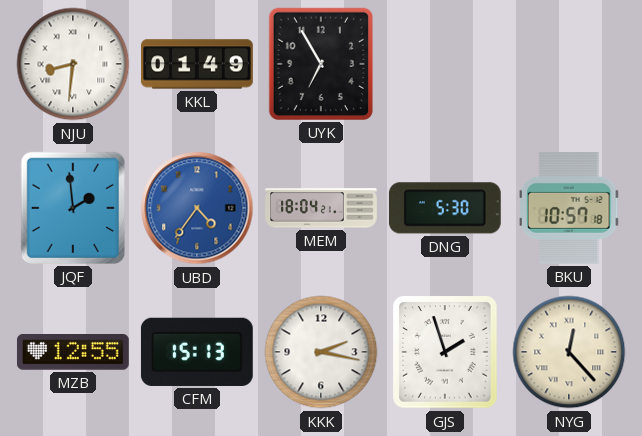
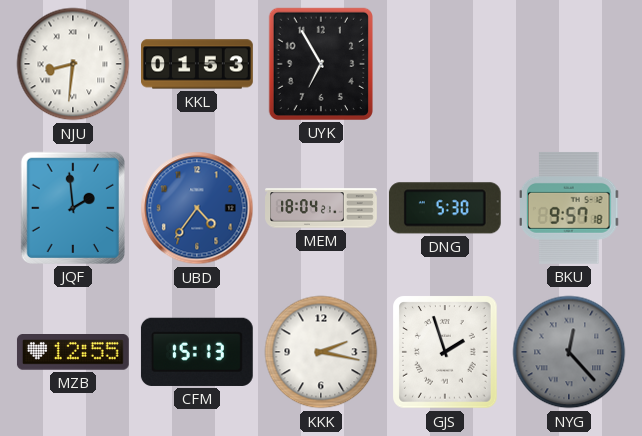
KKL: 01:49 -> 01:53 (198, 64)
BKU: 10:57 -> 9:57 (569, 208)
NYG dial: cream -> grey (569, 352)
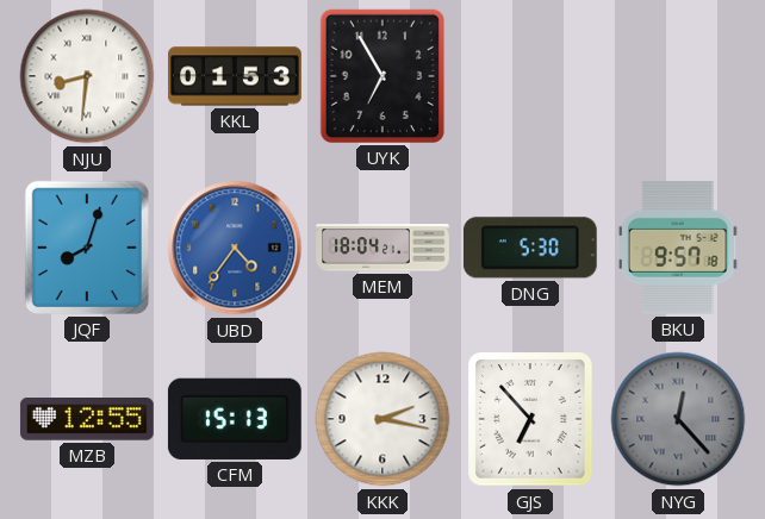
JQF: 1:59 -> 8:03 (87, 248)
GJS: 1:57 -> 6:53 (530, 419)
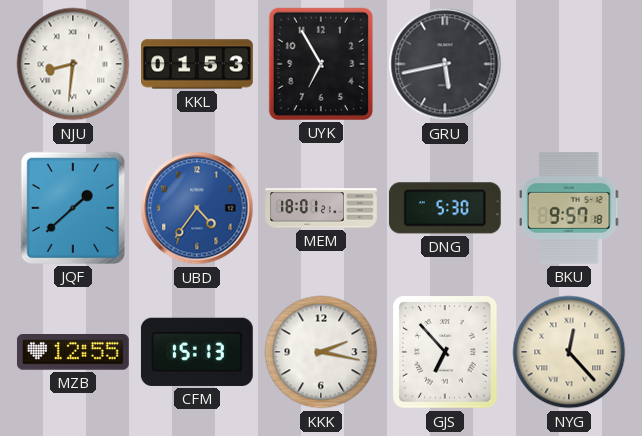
GRU: none -> 5:43 (445, 64)
JQF: 8:03 -> 1:38 (73, 208)
MEM: 18:04 -> 18:01 (321, 208)
NYG dial: grey -> cream (569, 352)
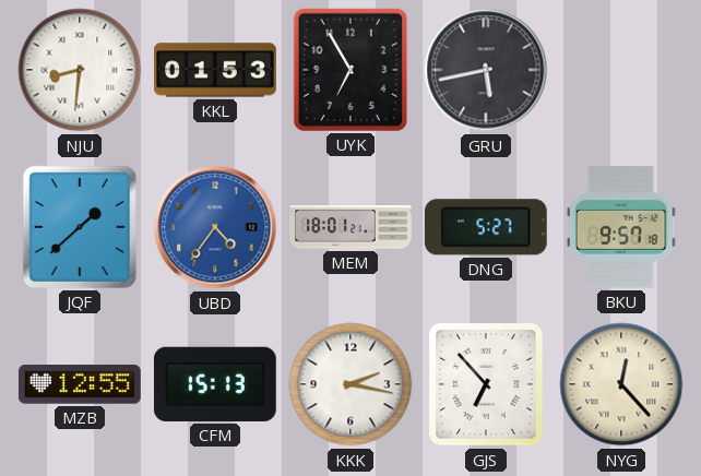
DNG: 5:30 -> 5:27 (486, 227)
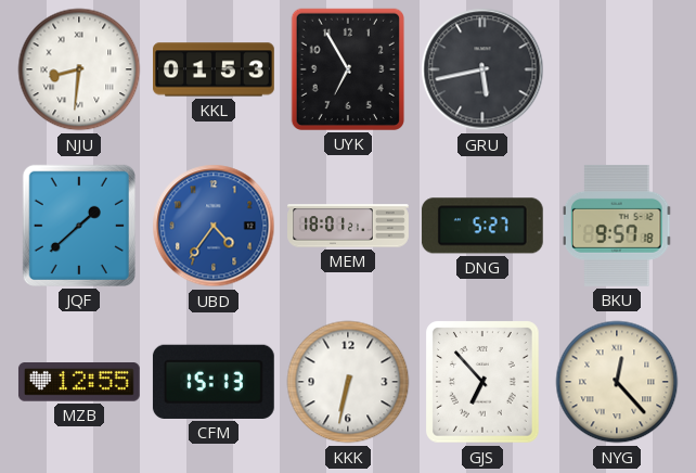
KKK: 2:17 -> 6:32 (348, 382)
